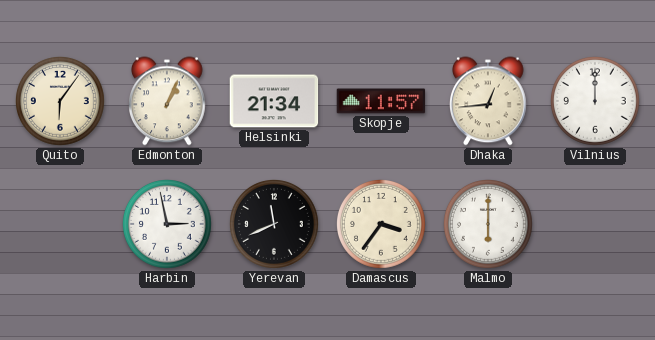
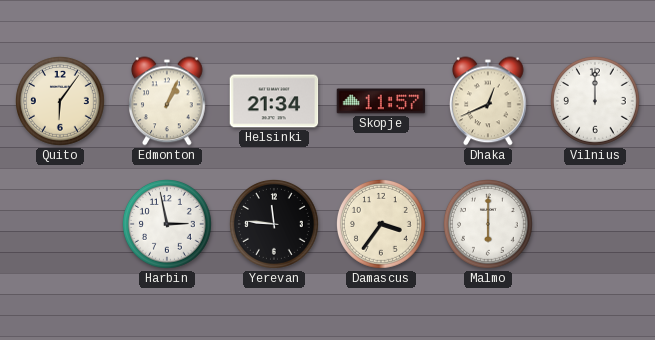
Dhaka: 12:44 -> 12:41 (489, 101)
Yerevan: 11:41 -> 11:46 (275, 225)
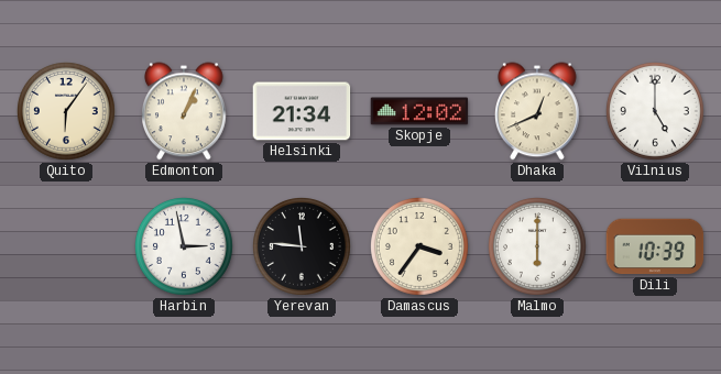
Skopje: 11:57 -> 12:02 (419, 111)
Vilnius: 12:00 -> 5:00 (656, 112)
Dili: none -> 10:39 (655, 246)
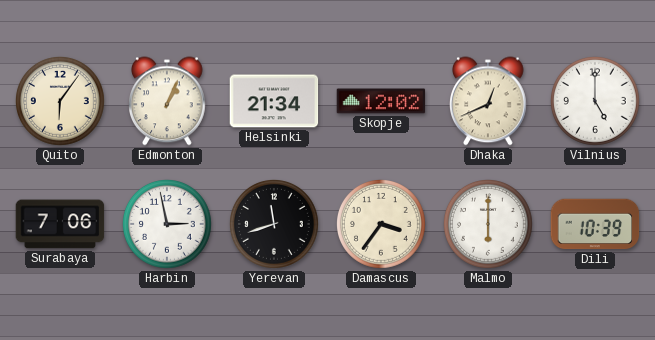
Surabaya: none -> 7:06 (60, 224)
Yerevan: 11:46 -> 11:42 (275, 225)
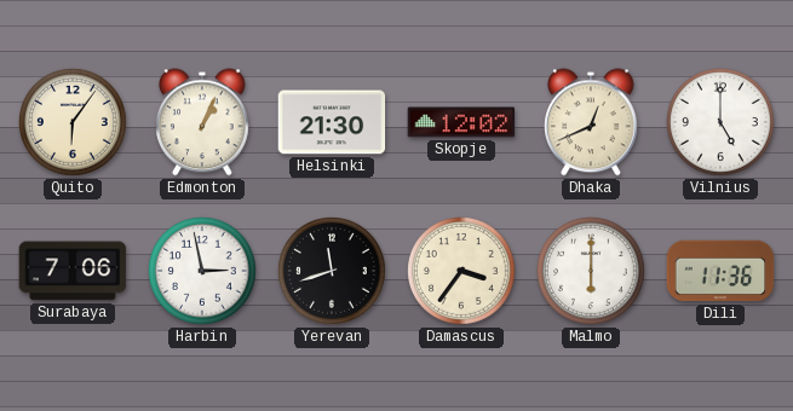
Helsinki: 21:34 -> 21:30 (332, 122)
Dili: 10:39 -> 11:36 (720, 271)
